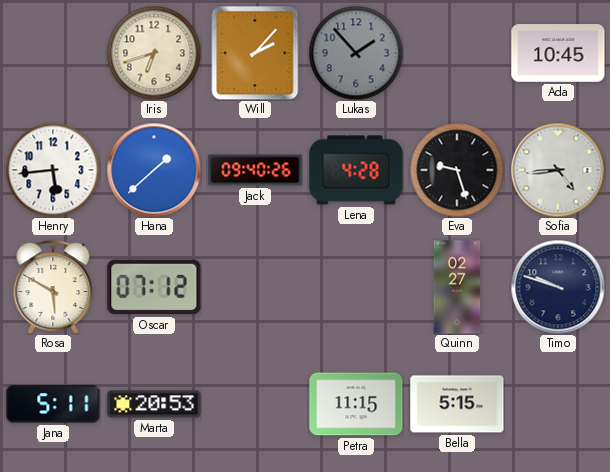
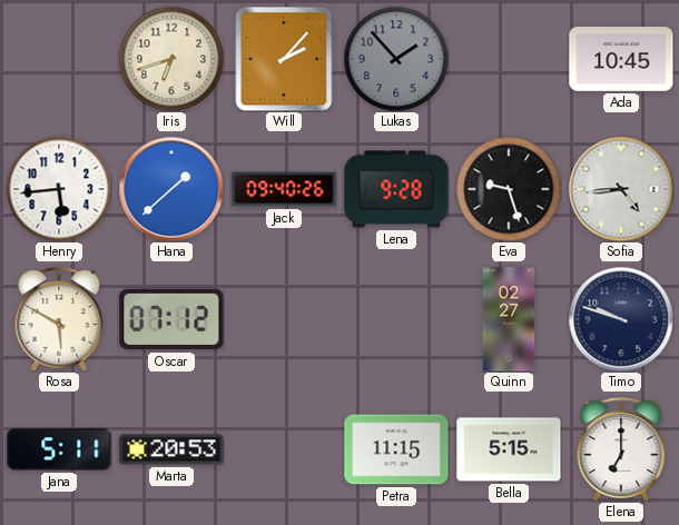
Lena: 4:28 -> 9:28 (396, 189)
Elena: none -> 7:00 (621, 449)
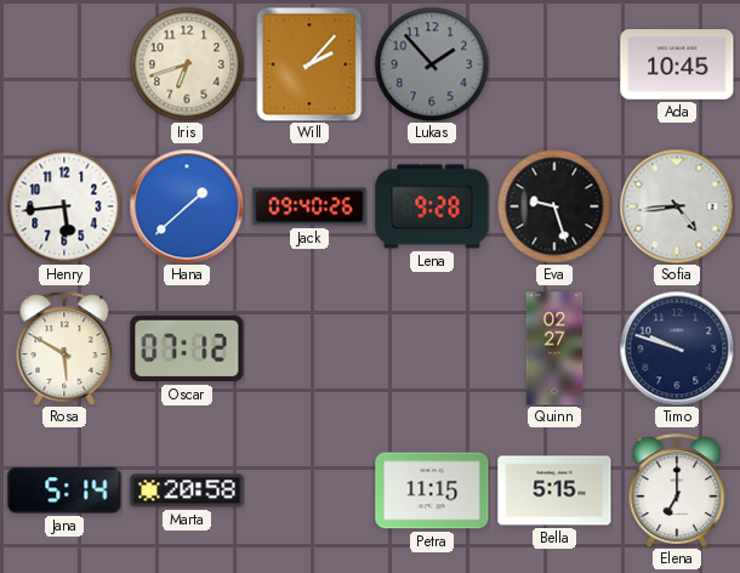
Jana: 5:11 -> 5:14 (64, 490)
Marta: 20:53 -> 20:58 (187, 490)
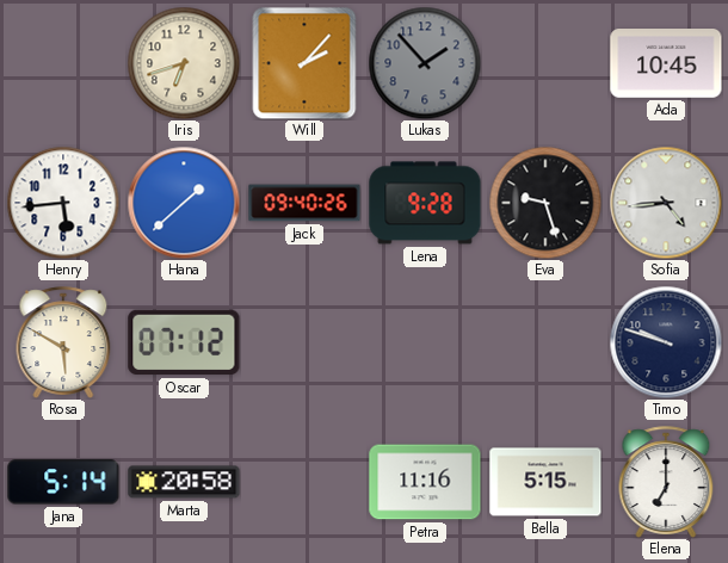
Quinn: 02:27 -> none (554, 348)
Petra: 11:15 -> 11:16 (425, 482)
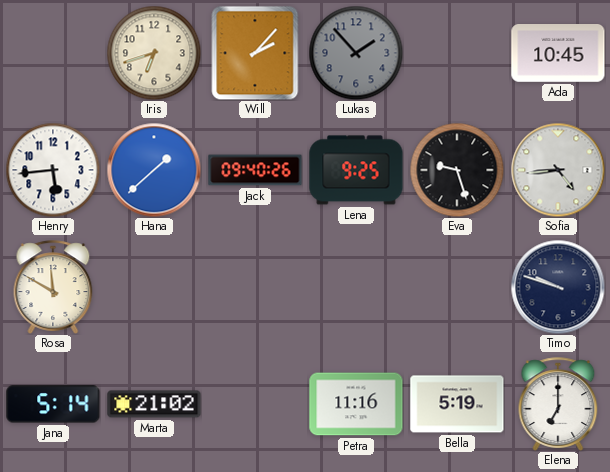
Lena: 9:28 -> 9:25 (356, 170)
Rosa: 5:50 -> 11:50 (53, 287)
Oscar: 07:12 -> none (184, 342)
Marta: 20:58 -> 21:02 (154, 404)
Bella: 5:15 -> 5:19 (457, 404)
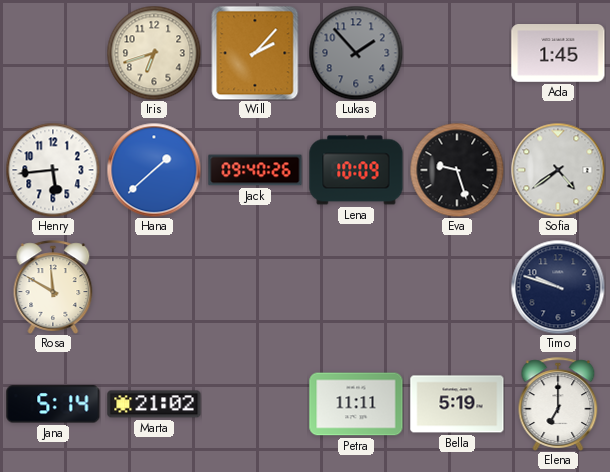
Ada: 10:45 -> 1:45 (558, 54)
Lena: 9:25 -> 10:09 (356, 170)
Sofia: 4:44 -> 4:39 (558, 170)
Petra: 11:16 -> 11:11 (356, 404)
